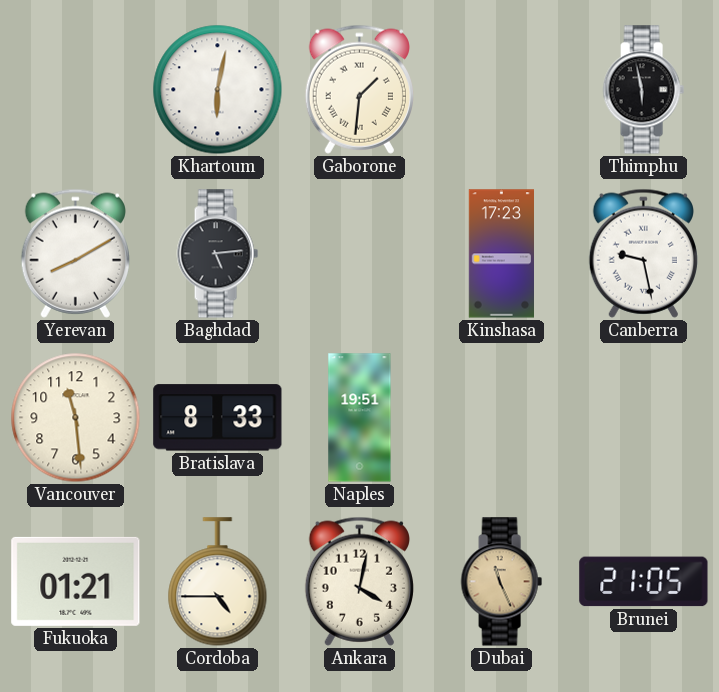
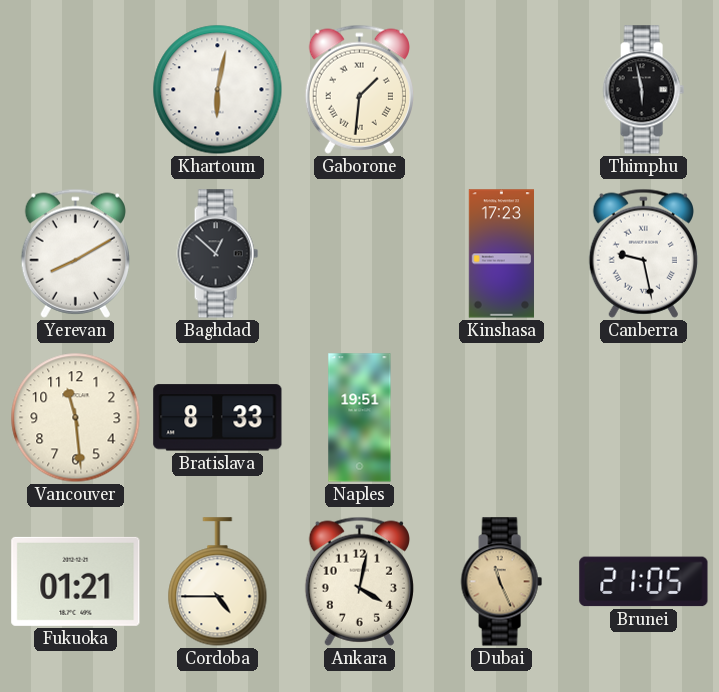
Baghdad: 5:14 -> 12:52 (217, 254)
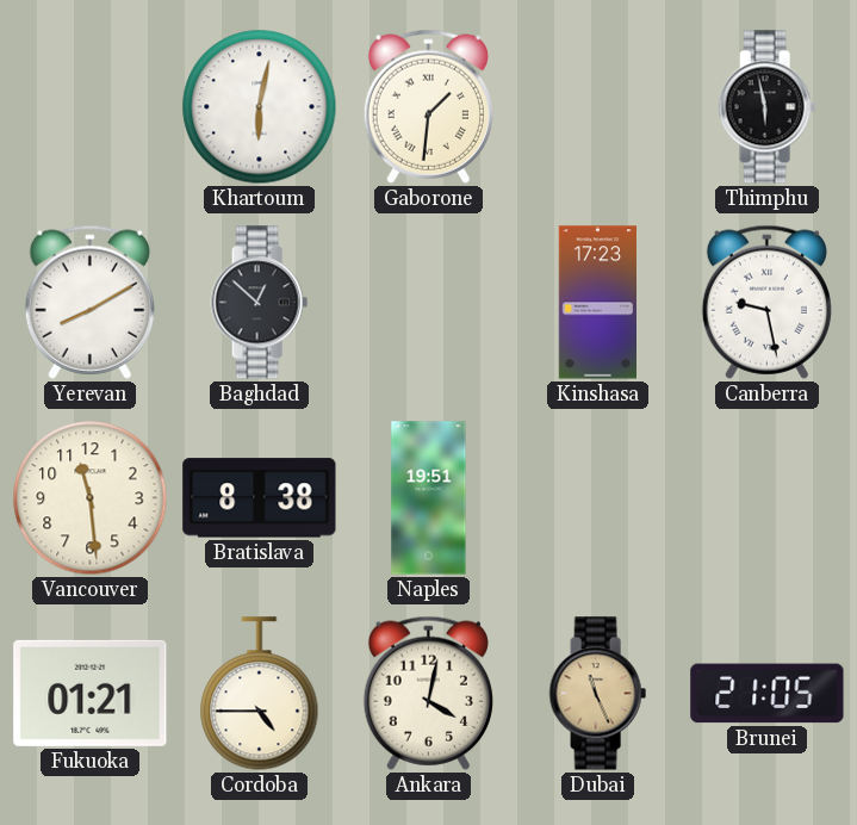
Bratislava: 8:33 -> 8:38 (260, 498)
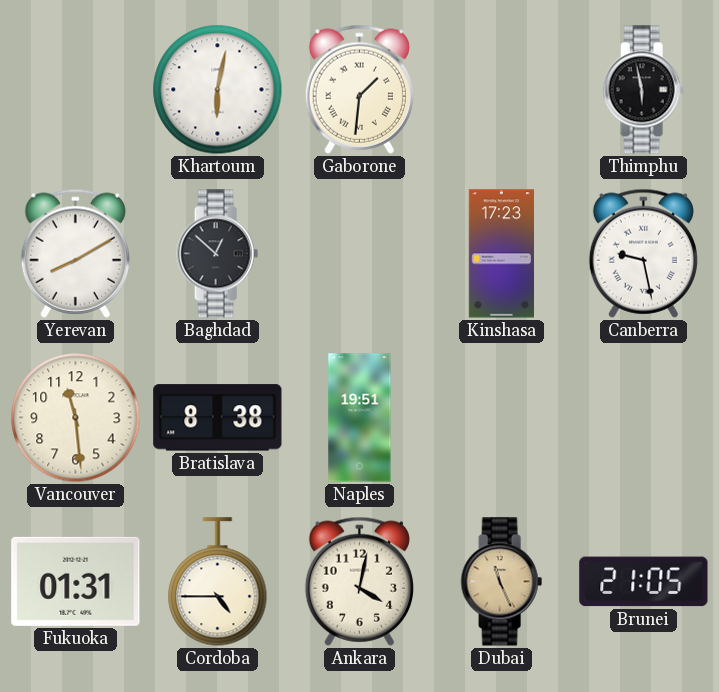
Fukuoka: 01:21 -> 01:31 (76, 581)
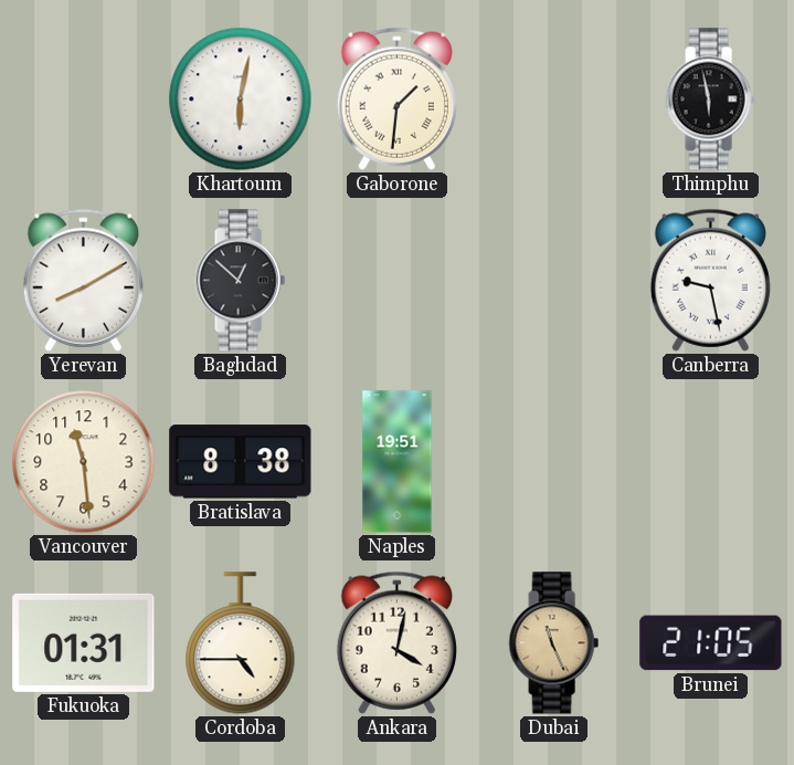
Kinshasa: 17:23 -> none (501, 254)
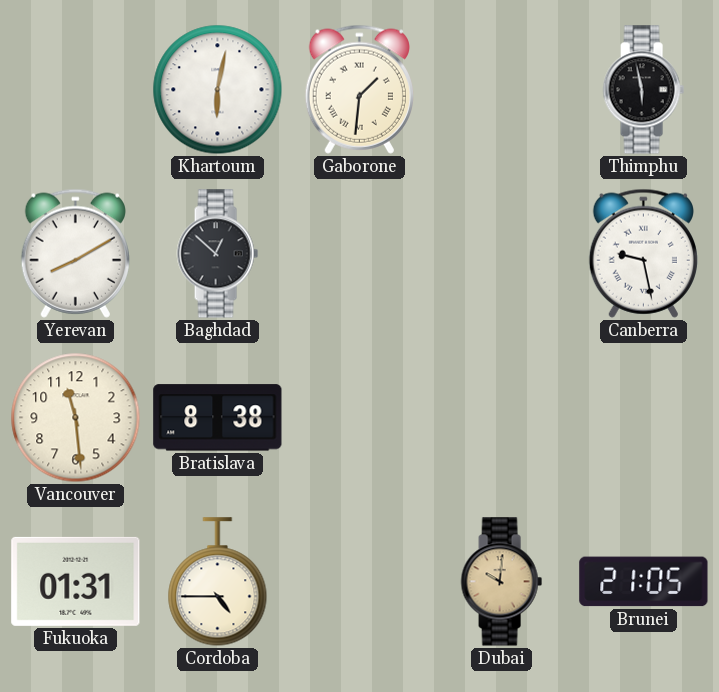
Naples: 19:51 -> none (398, 462)
Ankara: 4:02 -> none (396, 642)
Dubai: 11:26 -> 10:01 (501, 582)
